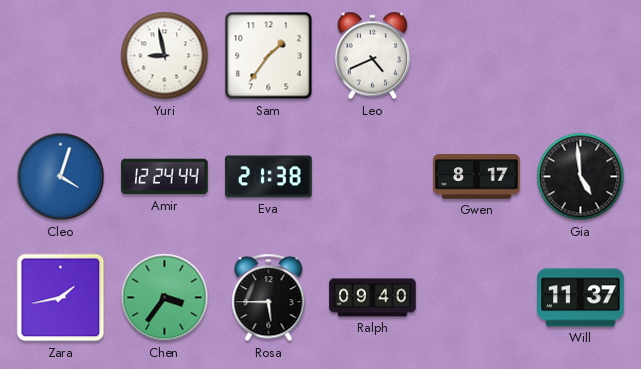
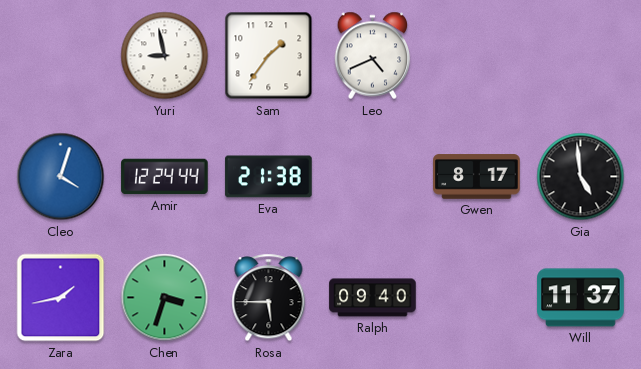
Chen: 3:36 -> 3:33 (165, 298)
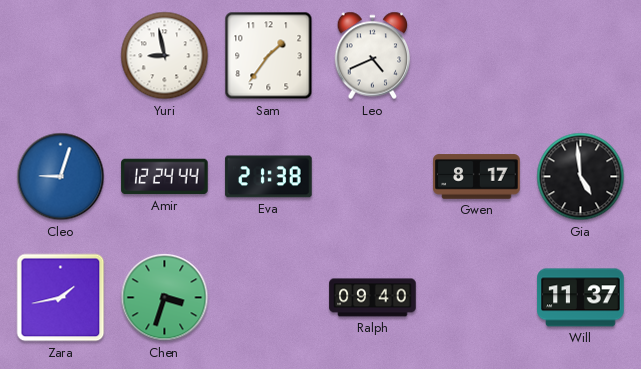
Cleo: 4:03 -> 9:03 (61, 177)
Rosa: 5:45 -> none (269, 298)
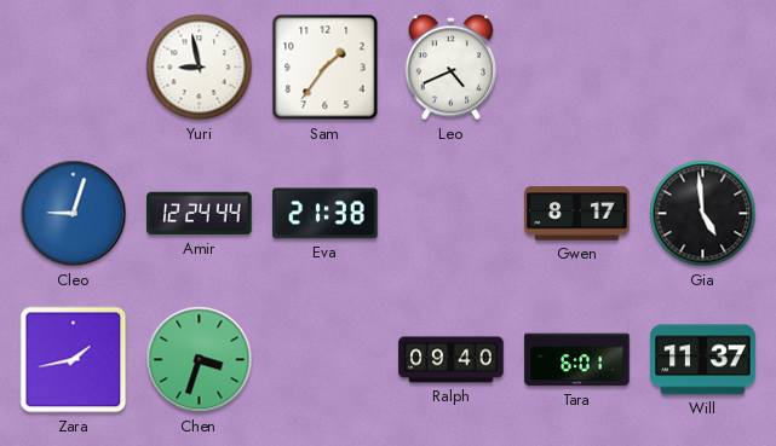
Tara: none -> 6:01 (577, 360)
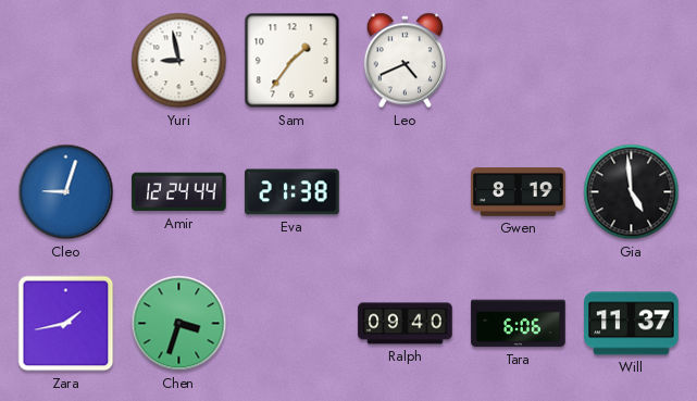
Gwen: 8:17 -> 8:19 (519, 192)
Tara: 6:01 -> 6:06 (519, 324)
